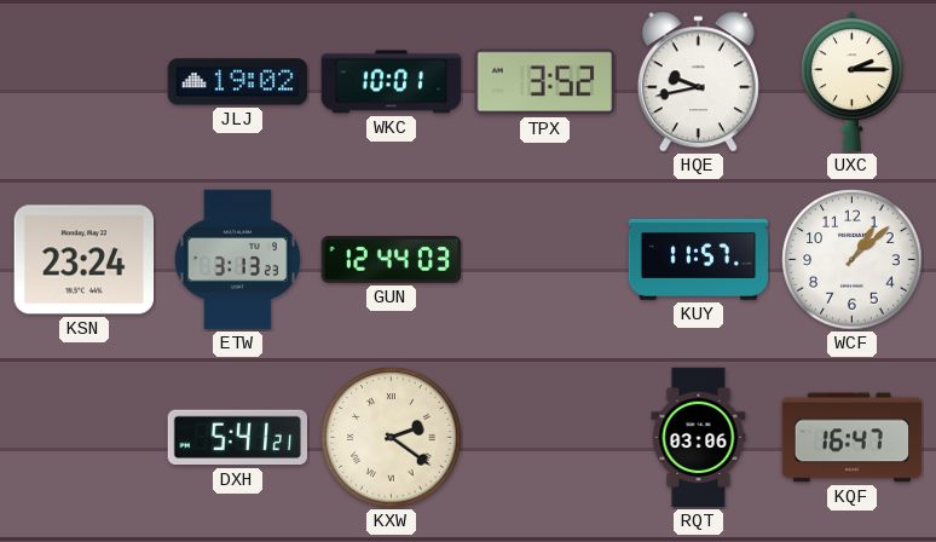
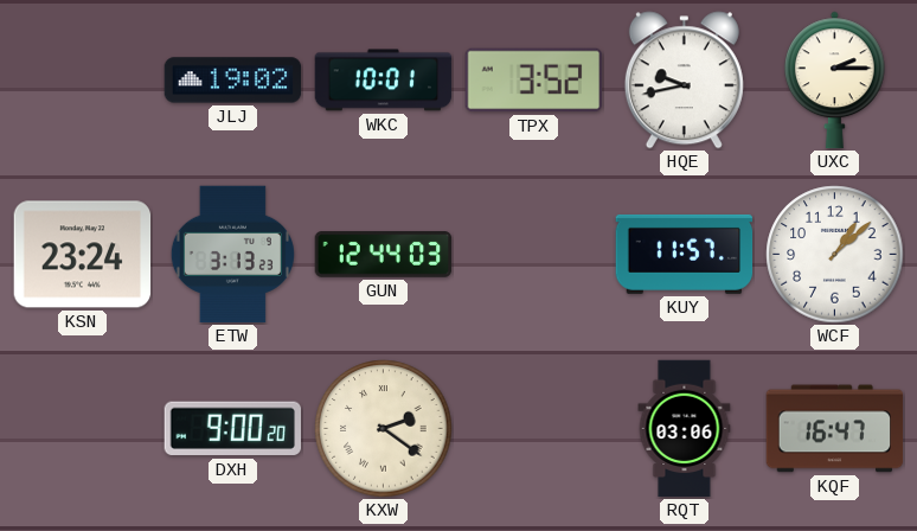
DXH: 5:41 -> 9:00 (232, 429)
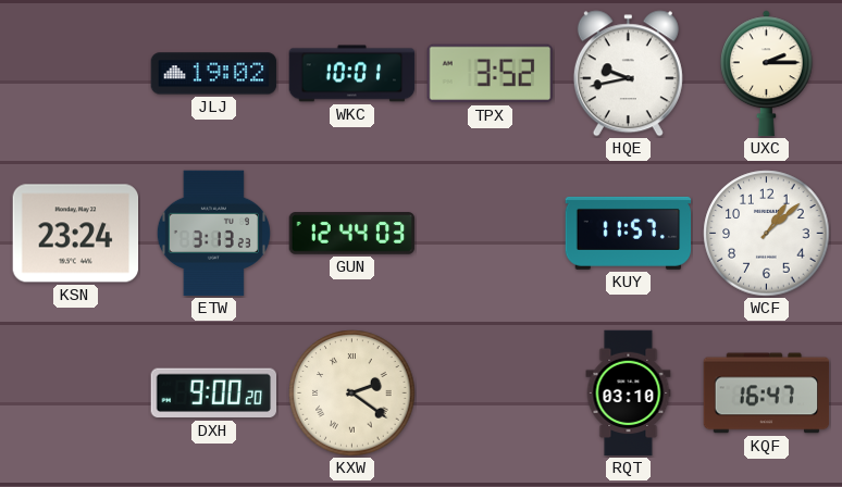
RQT: 03:06 -> 03:10 (629, 394)
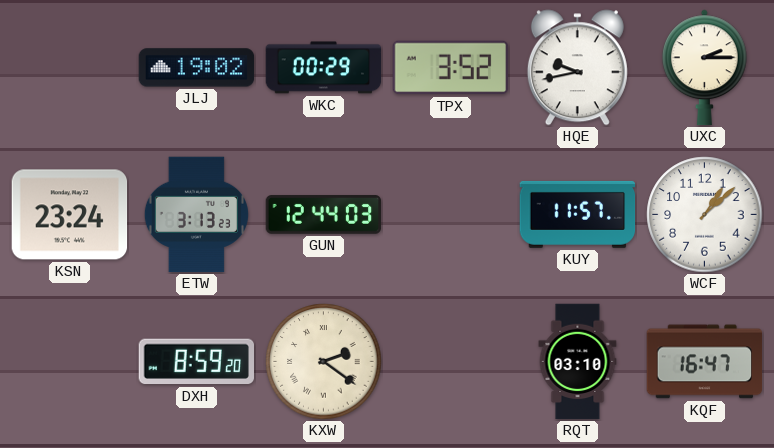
WKC: 10:01 -> 00:29 (324, 68)
DXH: 9:00 -> 8:59 (196, 362)
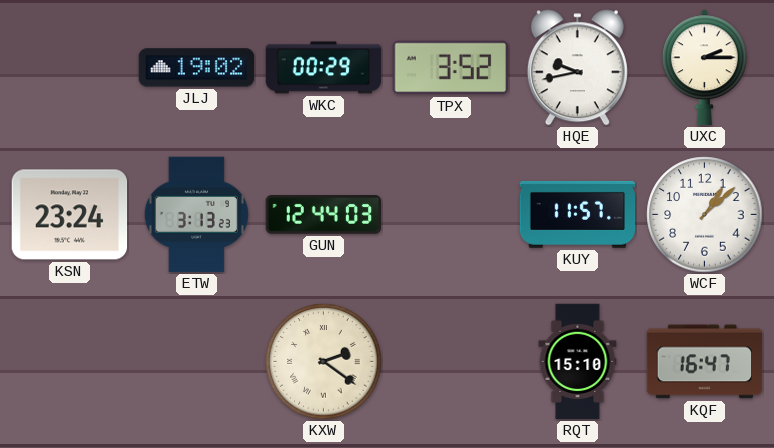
DXH: 8:59 -> none (196, 362)
RQT: 03:10 -> 15:10 (578, 362)
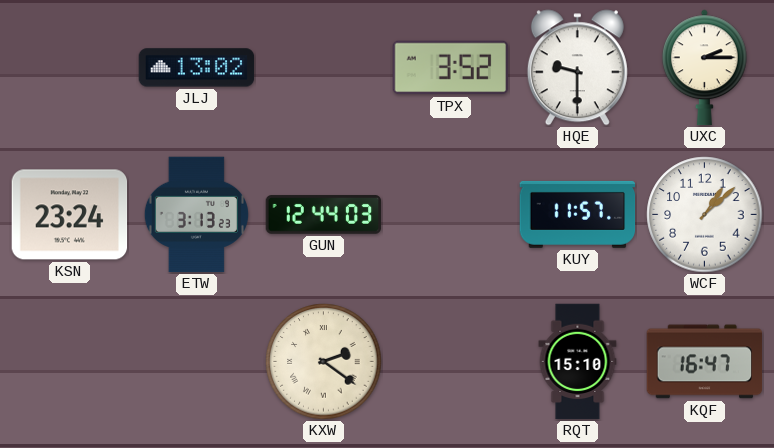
JLJ: 19:02 -> 13:02 (197, 68)
WKC: 00:29 -> none (324, 68)
HQE: 9:43 -> 9:30 (577, 68)
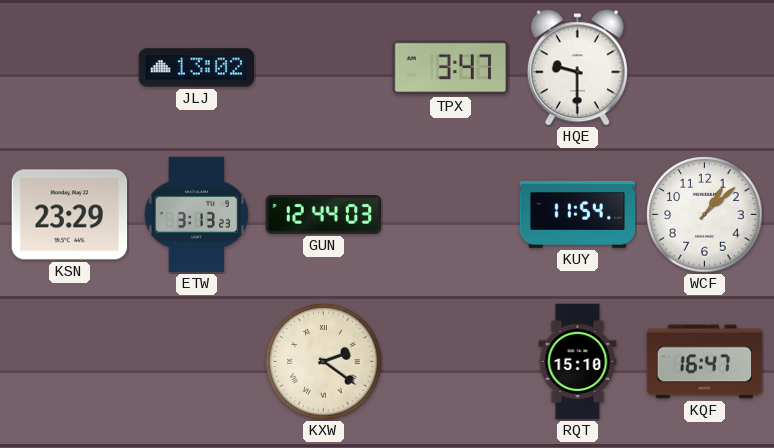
TPX: 3:52 -> 3:47 (451, 68)
UXC: 2:15 -> none (705, 68)
KSN: 23:24 -> 23:29 (70, 215)
KUY: 11:57 -> 11:54 (578, 214)
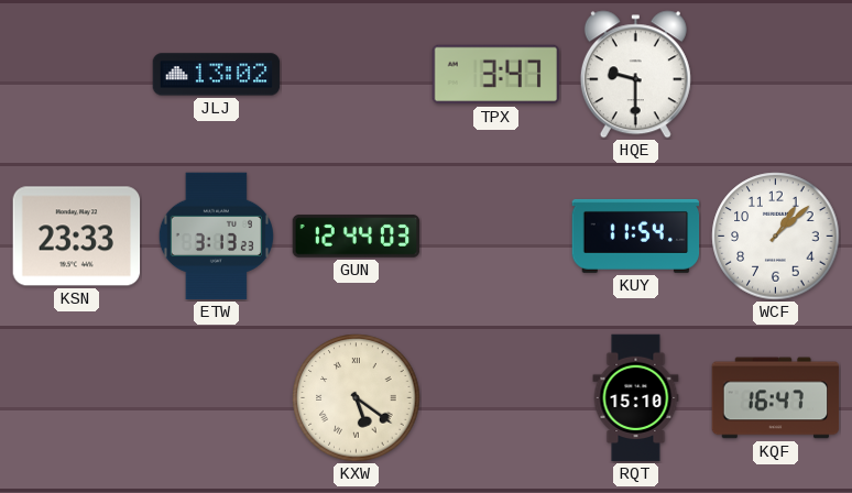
KSN: 23:29 -> 23:33 (77, 237)
KXW: 2:21 -> 5:21 (357, 398)
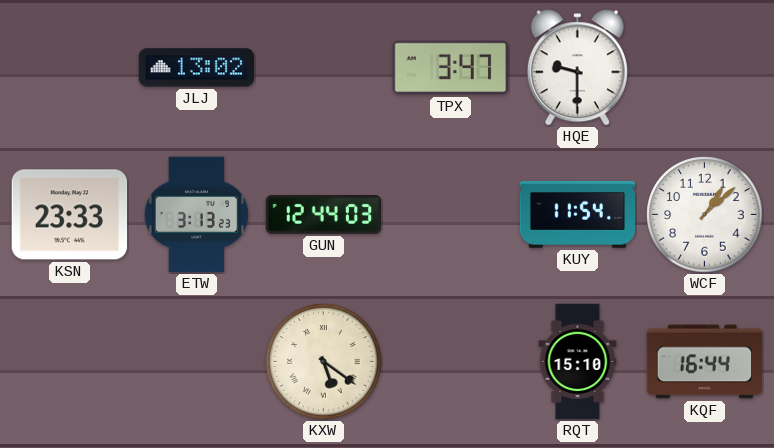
KQF: 16:47 -> 16:44 (705, 362)
